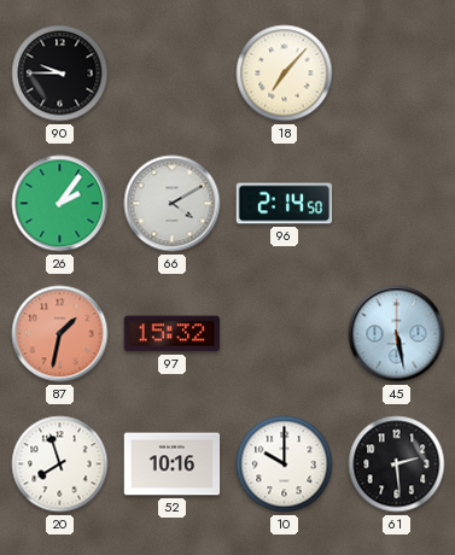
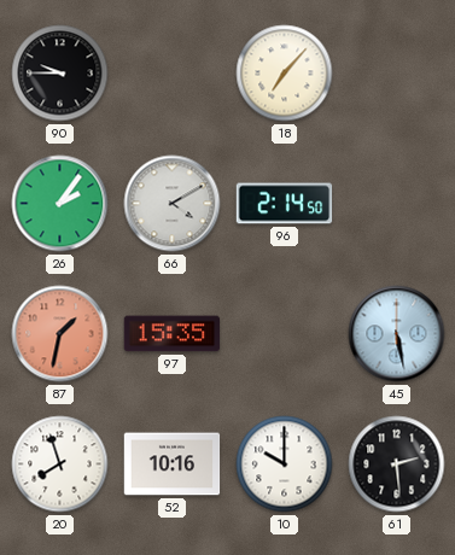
97: 15:32 -> 15:35 (173, 334)
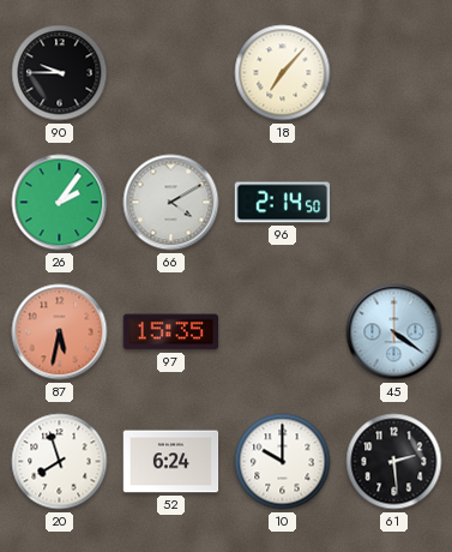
87: 1:32 -> 5:32 (60, 332)
45: 5:28 -> 4:21 (394, 332)
52: 10:16 -> 6:24 (171, 462)
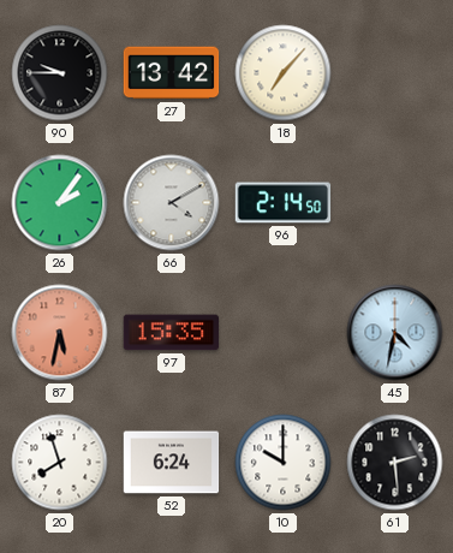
27: none -> 13:42 (172, 73)
45: 4:21 -> 4:32 (395, 333)
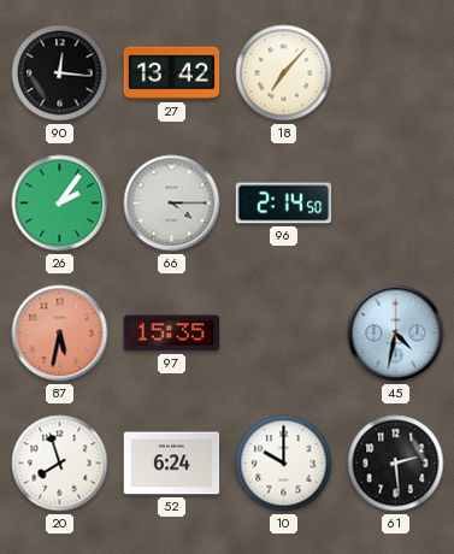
90: 9:45 -> 12:16 (60, 73)
66: 4:10 -> 4:15 (172, 204)
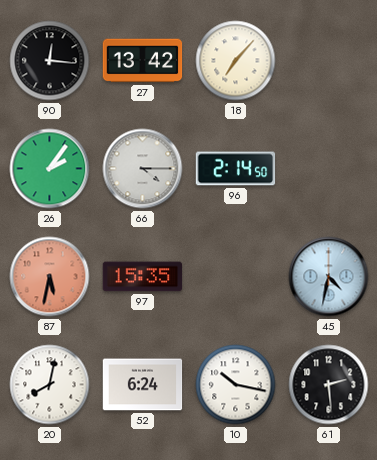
20: 7:57 -> 8:02 (50, 385)
10: 10:00 -> 10:17 (236, 385)
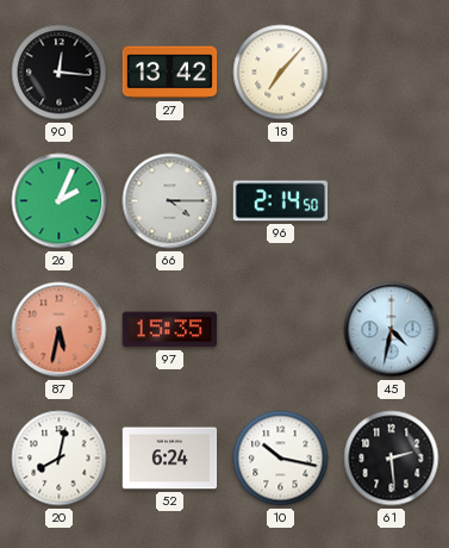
26: 2:06 -> 2:04 (60, 201)
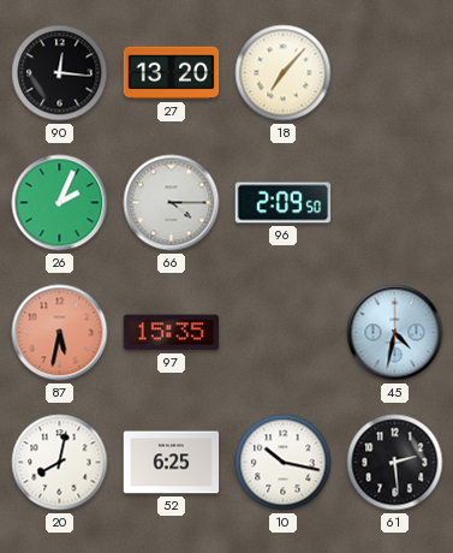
27: 13:42 -> 13:20 (172, 73)
96: 2:14 -> 2:09 (284, 203)
52: 6:24 -> 6:25 (172, 463)
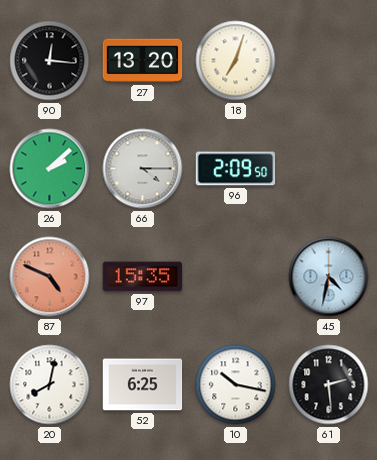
18: 7:07 -> 7:03 (236, 61)
26: 2:04 -> 2:08 (50, 169)
87: 5:32 -> 4:49 (50, 277)
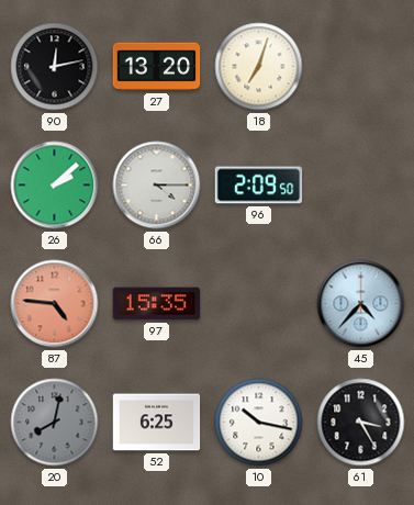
90: 12:16 -> 12:13 (55, 67)
87: 4:49 -> 4:46 (55, 304)
45: 4:32 -> 4:37 (361, 304)
20 dial: white -> grey (55, 423)
61: 2:29 -> 3:25 (361, 423)
